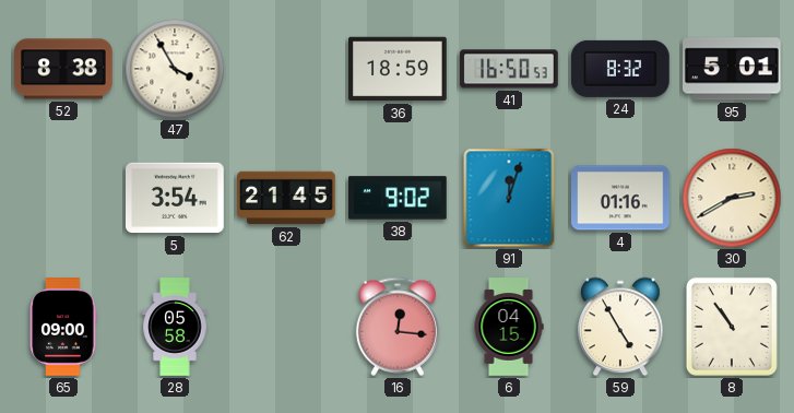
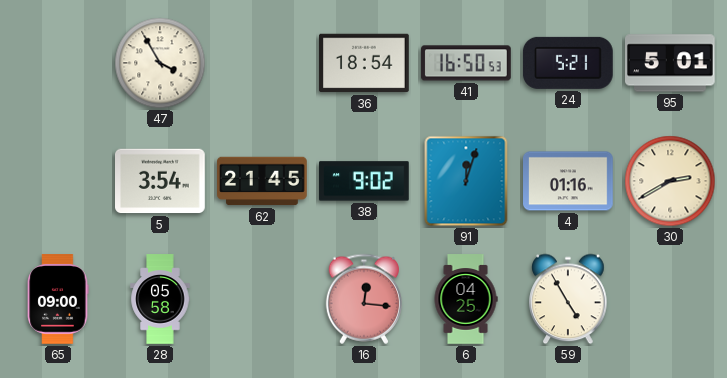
52: 8:38 -> none (63, 69)
36: 18:59 -> 18:54 (365, 63)
24: 8:32 -> 5:21 (568, 63)
6: 04:15 -> 04:25 (466, 299)
8: 10:54 -> none (732, 327)
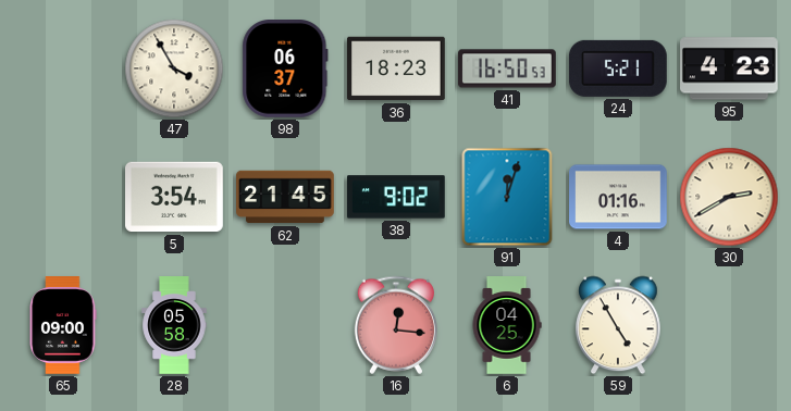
98: none -> 06:37 (285, 70)
36: 18:54 -> 18:23 (397, 68)
95: 5:01 -> 4:23 (730, 68)
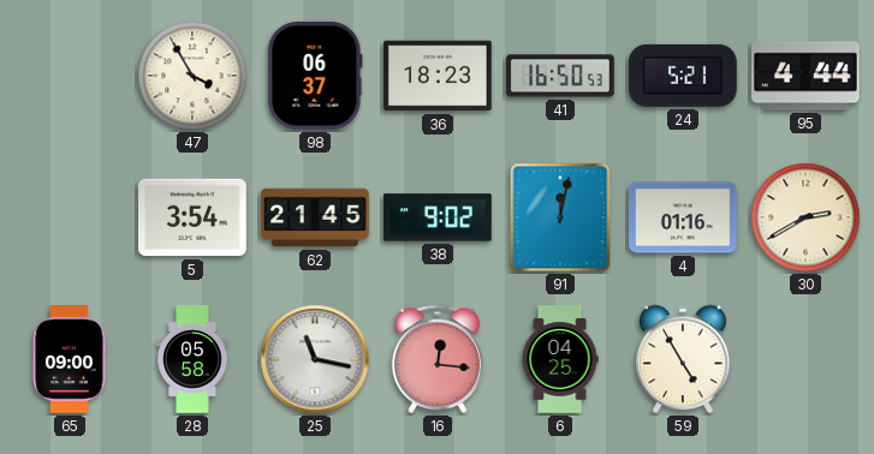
95: 4:23 -> 4:44 (807, 76)
91: 12:03 -> 12:02 (560, 217)
25: none -> 11:17 (315, 359)
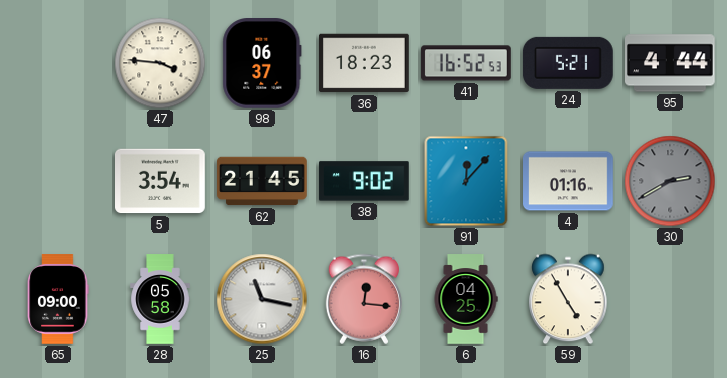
47: 3:55 -> 3:46 (160, 63)
41: 16:50 -> 16:52 (466, 63)
91: 12:02 -> 12:07 (466, 181)
30 dial: cream -> grey (670, 181)
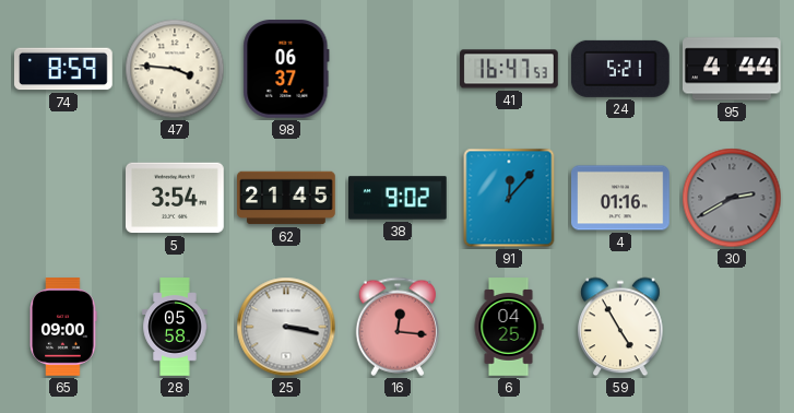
74: none -> 8:59 (64, 69)
36: 18:23 -> none (365, 63)
41: 16:52 -> 16:47 (509, 69)
25: 11:17 -> 3:17 (286, 327)
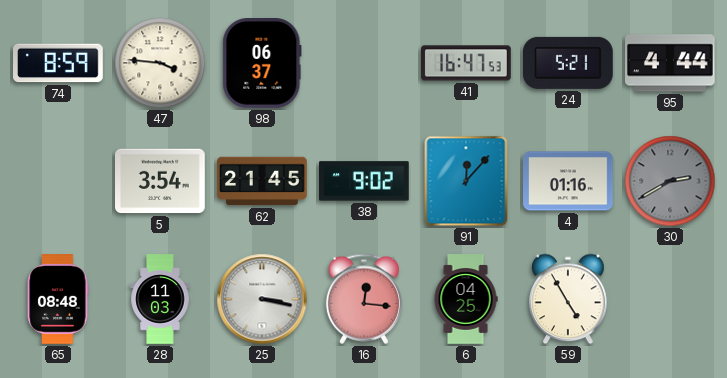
65: 09:00 -> 08:48 (58, 299)
28: 05:58 -> 11:03 (160, 299)
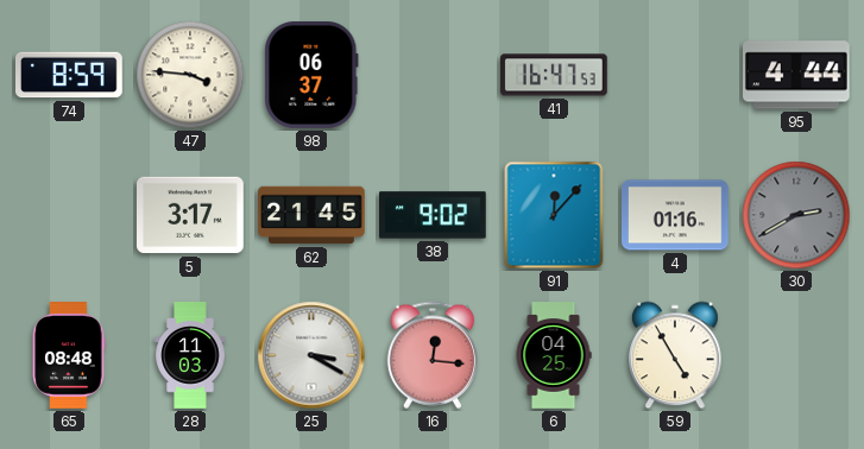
24: 5:21 -> none (568, 63)
5: 3:54 -> 3:17 (190, 215)
25: 3:17 -> 3:20 (311, 355)
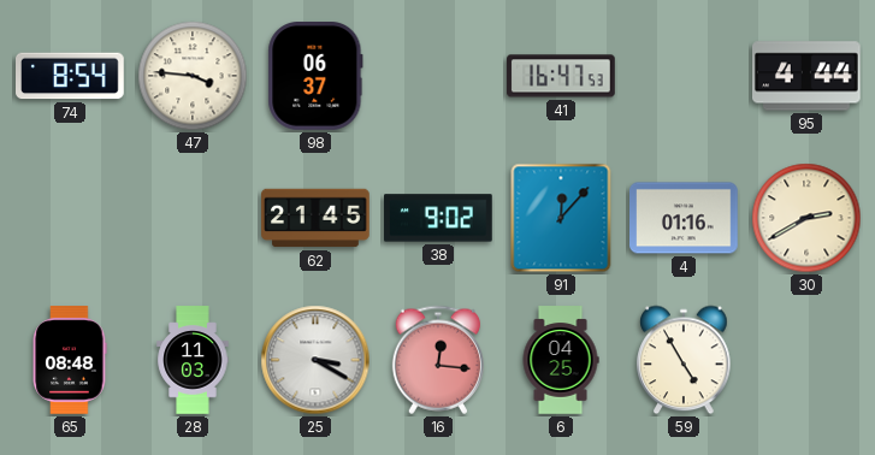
74: 8:59 -> 8:54 (71, 76)
5: 3:17 -> none (190, 215)
30 dial: grey -> cream (806, 218)
